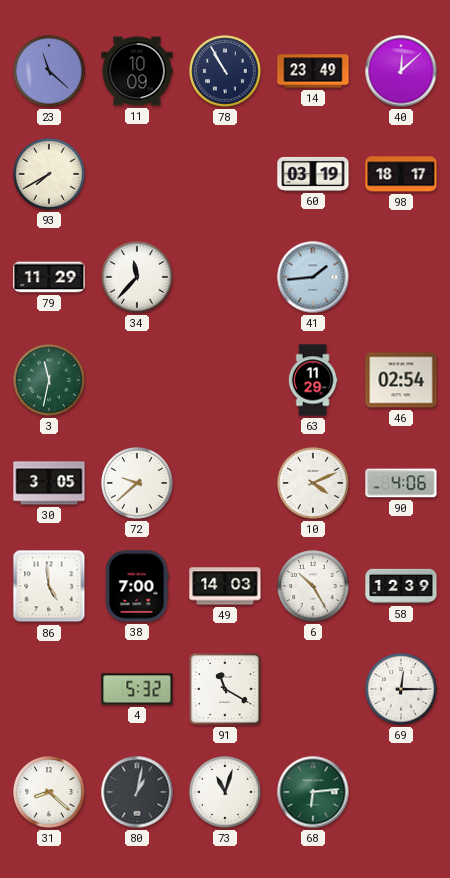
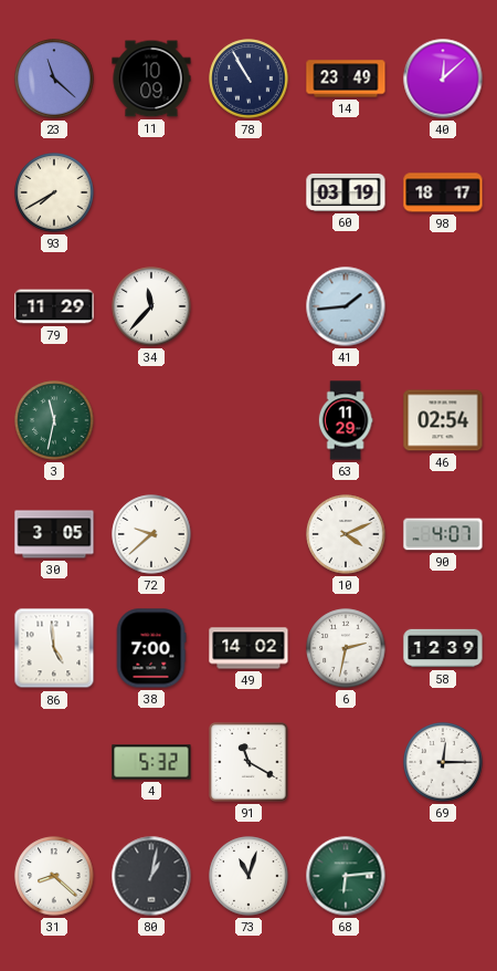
90: 4:06 -> 4:07 (443, 534)
49: 14:03 -> 14:02 (248, 648)
6: 10:25 -> 2:32 (346, 648)
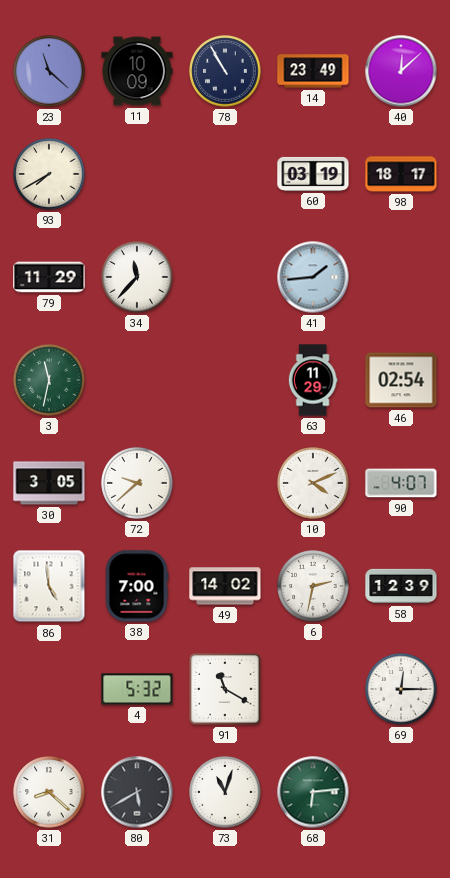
80: 1:02 -> 5:40 (137, 792)
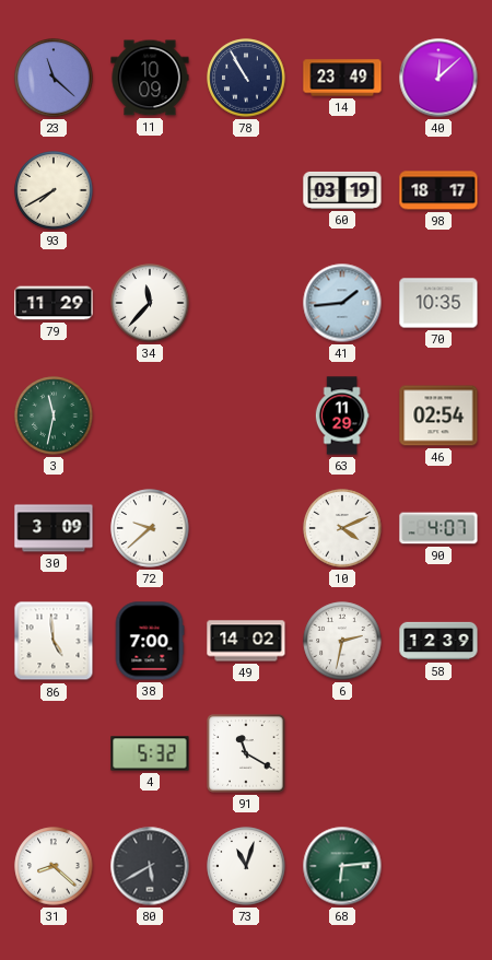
70: none -> 10:35 (438, 303)
30: 3:05 -> 3:09 (54, 528)
69: 12:15 -> none (401, 689)
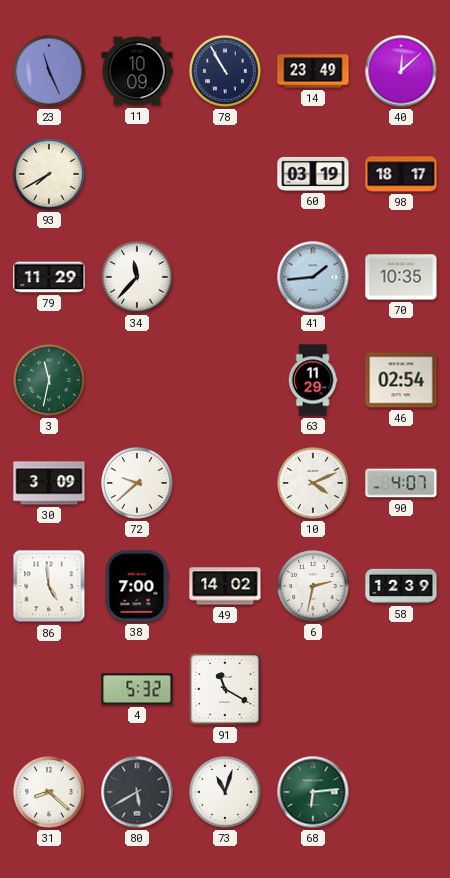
23: 11:22 -> 11:26 (49, 71)
